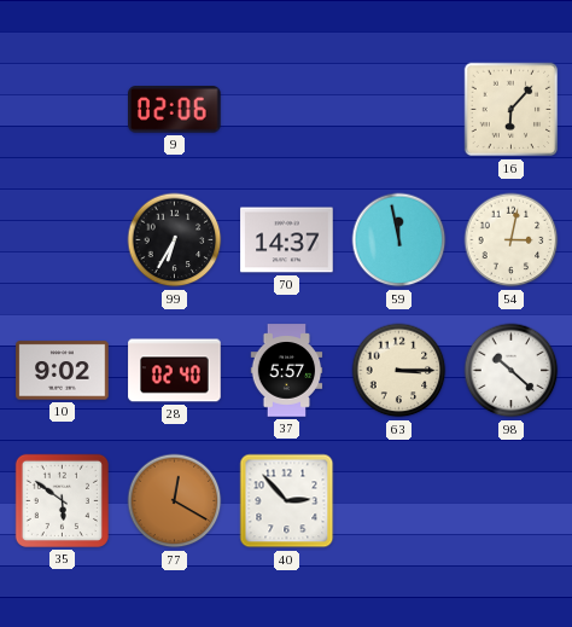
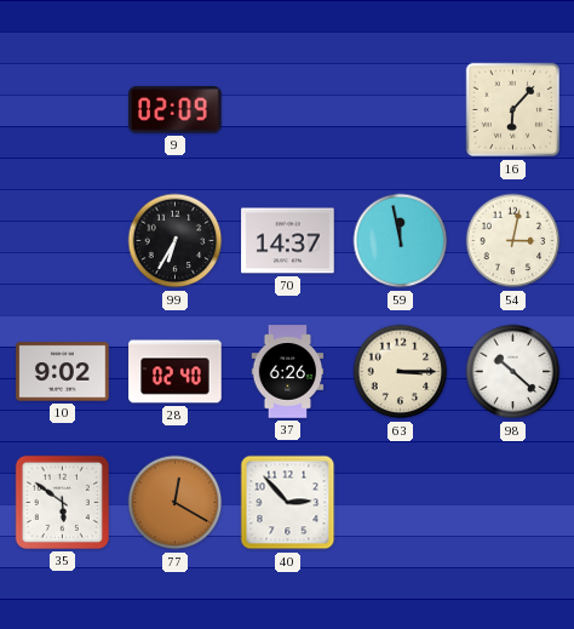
9: 02:06 -> 02:09 (176, 110)
37: 5:57 -> 6:26 (288, 372)
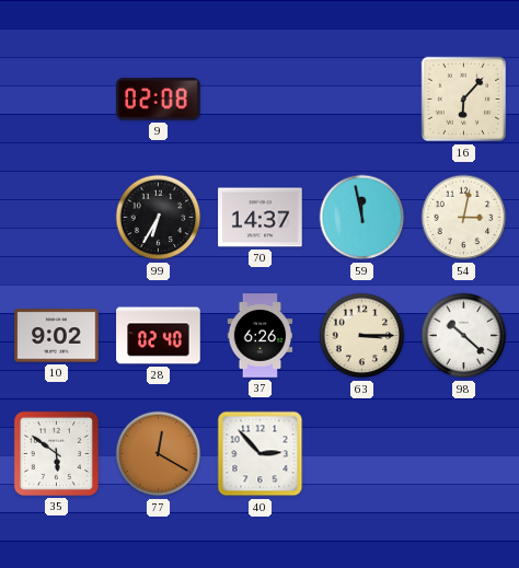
9: 02:09 -> 02:08 (159, 100)
